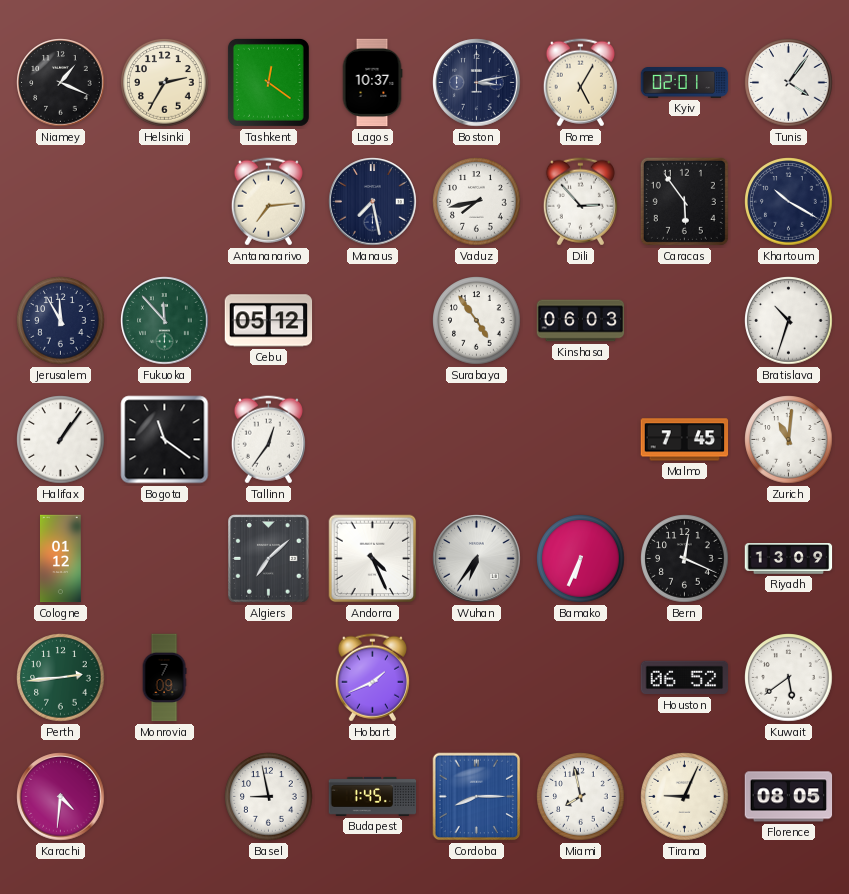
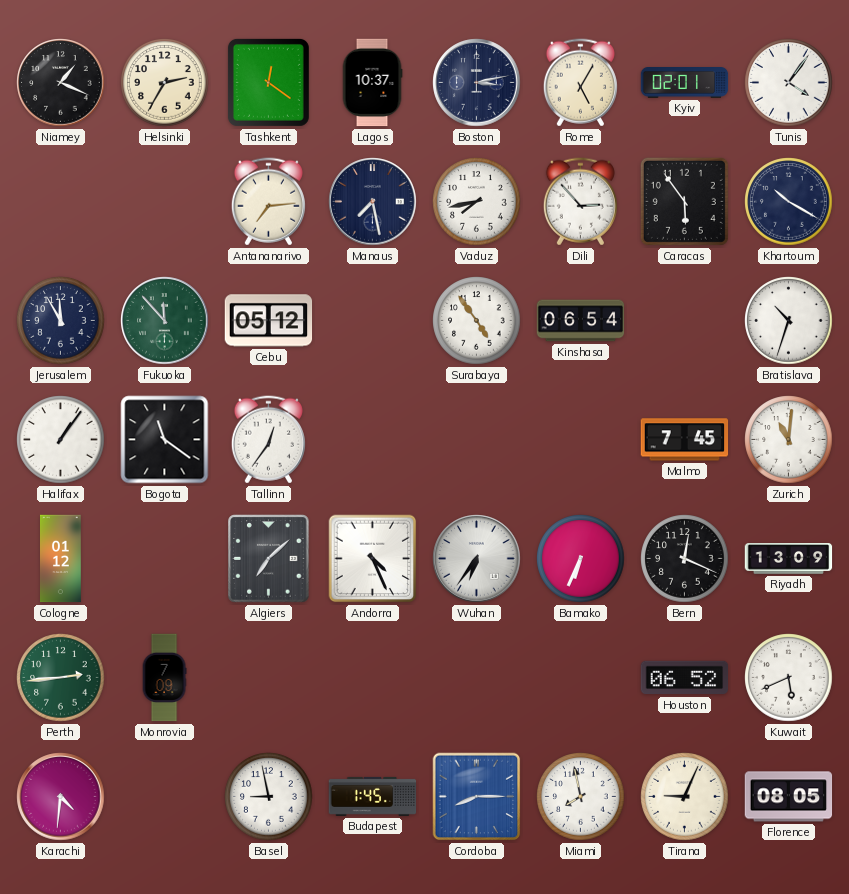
Kinshasa: 06:03 -> 06:54 (581, 321)
Hobart: 1:41 -> none (372, 678)
Kuwait: 5:39 -> 5:41 (789, 678)
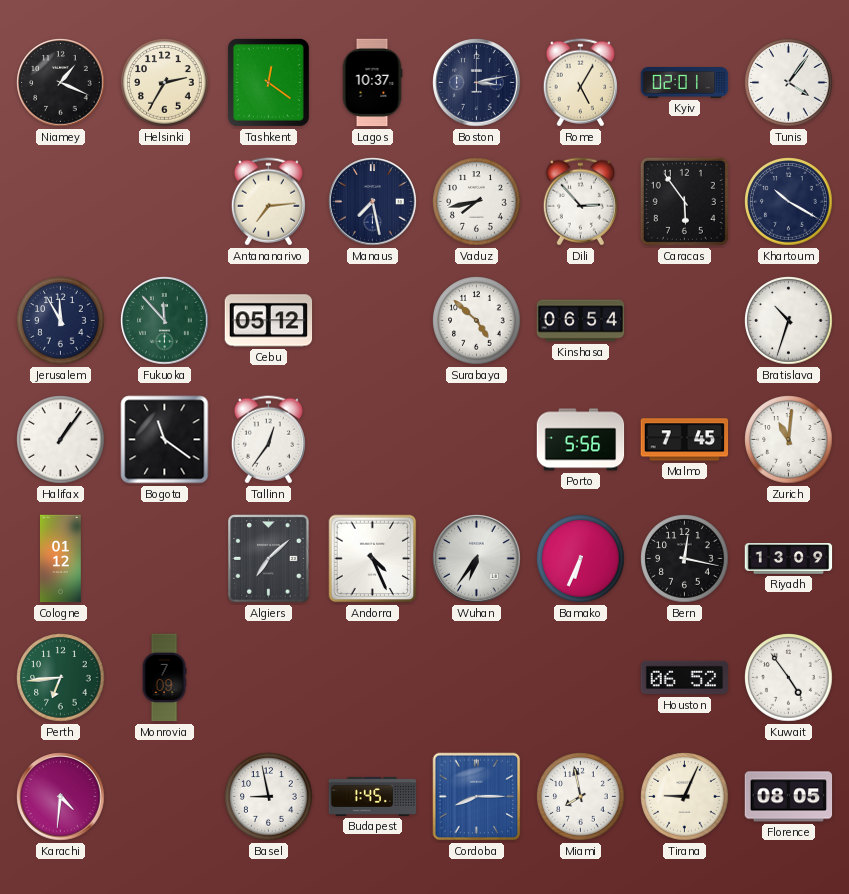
Surabaya: 4:54 -> 4:52 (477, 321)
Porto: none -> 5:56 (581, 440)
Bern: 12:19 -> 12:17 (685, 559)
Perth: 2:44 -> 6:44 (61, 678)
Kuwait: 5:41 -> 4:54 (789, 678)
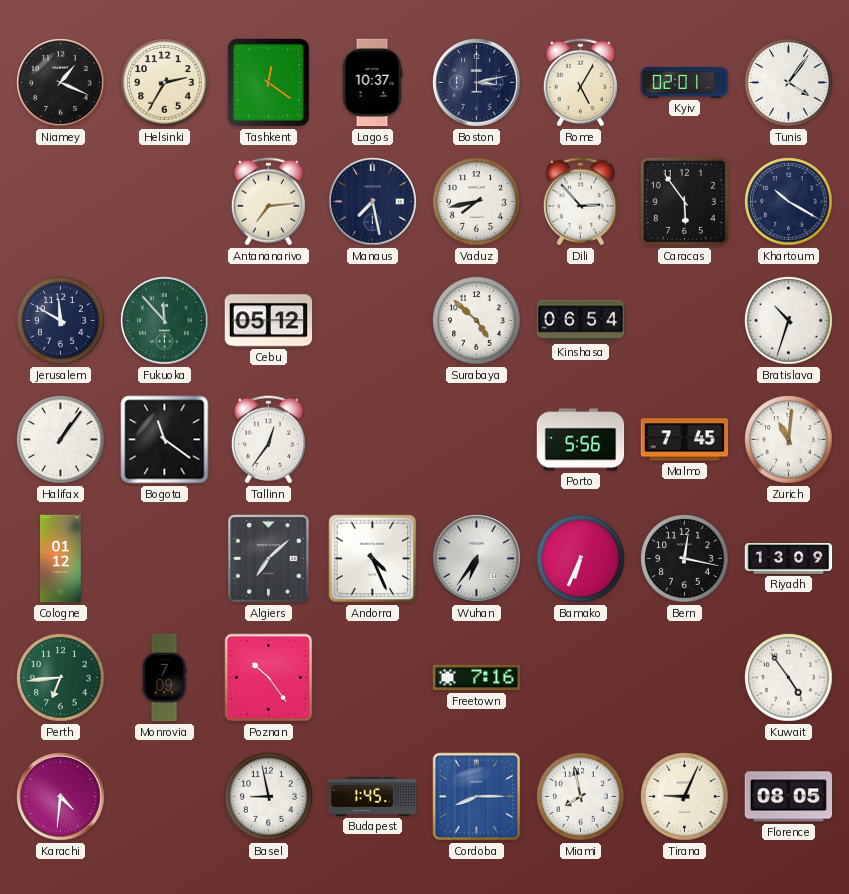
Jerusalem: 11:55 -> 11:50 (61, 321)
Poznan: none -> 10:24 (269, 678)
Freetown: none -> 7:16 (477, 678)
Houston: 06:52 -> none (685, 678)
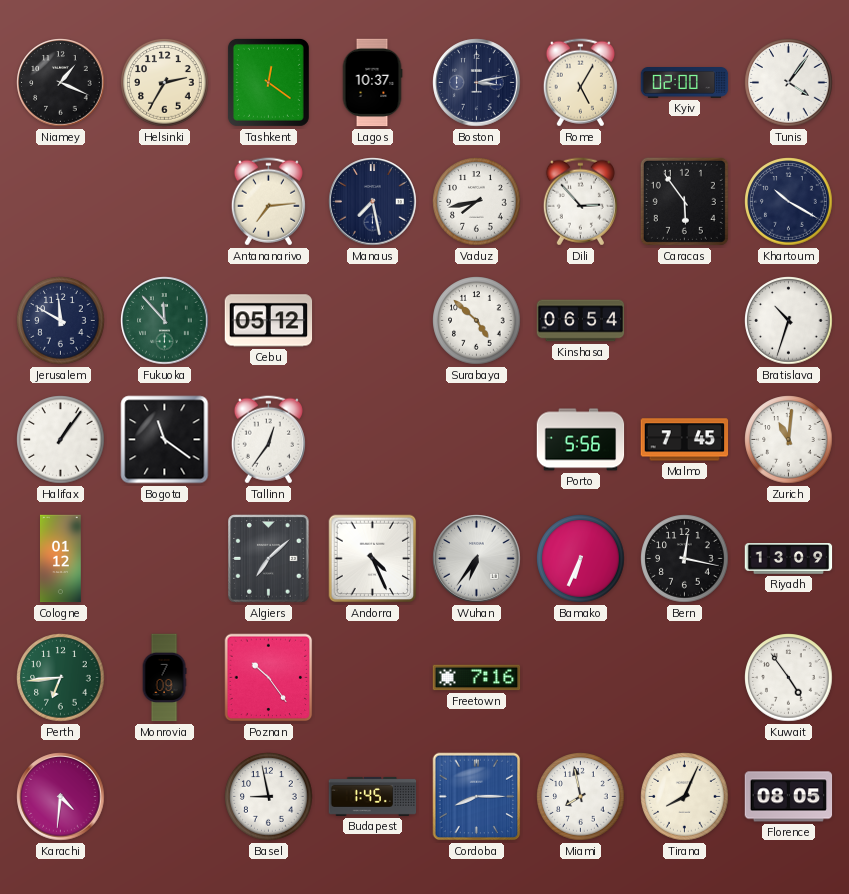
Kyiv: 02:01 -> 02:00 (685, 83)
Tirana: 9:04 -> 8:04 (685, 797)
